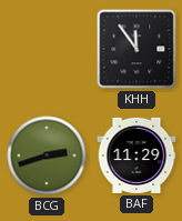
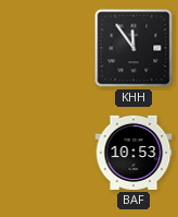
BCG: 2:42 -> none (47, 155)
BAF: 11:29 -> 10:53 (133, 153)
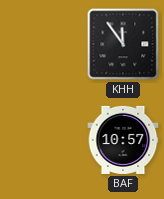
BAF: 10:53 -> 10:57 (123, 140)
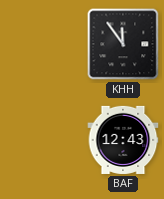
BAF: 10:57 -> 12:43 (123, 140)
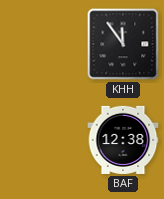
BAF: 12:43 -> 12:38 (123, 140)
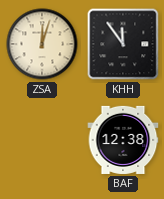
ZSA: none -> 12:03 (42, 44)
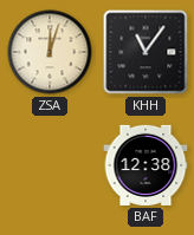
KHH: 11:54 -> 11:06 (145, 52)
